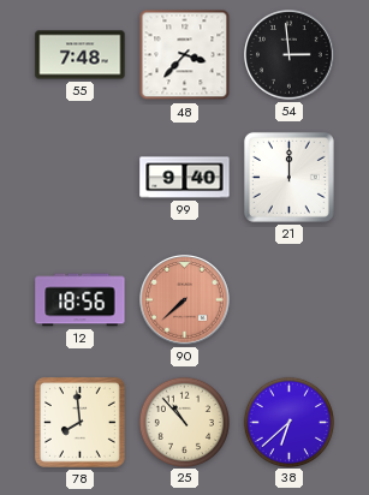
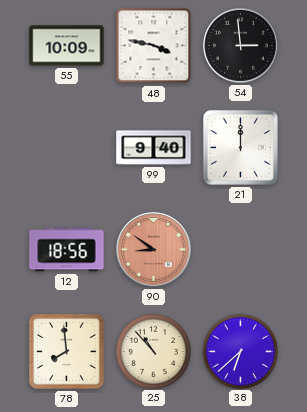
55: 7:48 -> 10:09 (67, 46)
48: 3:37 -> 3:47 (154, 46)
90: 7:38 -> 8:51 (154, 250)
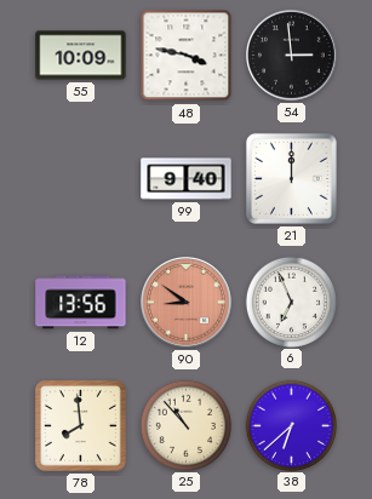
12: 18:56 -> 13:56 (81, 303)
6: none -> 6:56 (291, 302)
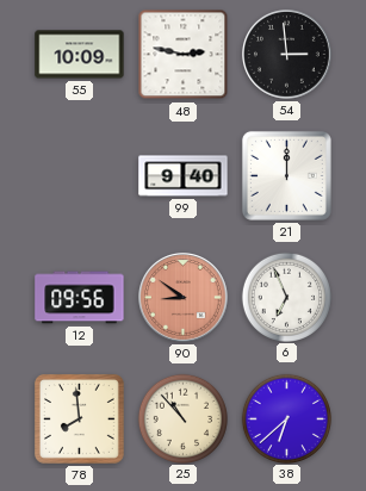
48: 3:47 -> 2:47 (184, 55)
12: 13:56 -> 09:56 (80, 298)
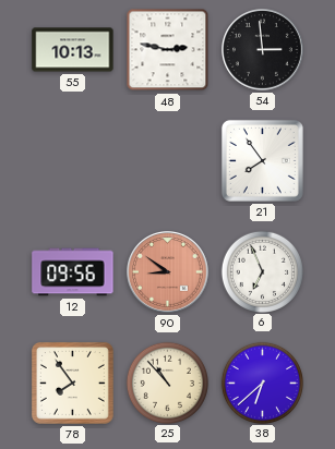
55: 10:09 -> 10:13 (73, 50)
99: 9:40 -> none (184, 176)
21: 12:00 -> 7:54 (262, 160)
78: 7:59 -> 7:54 (72, 383)
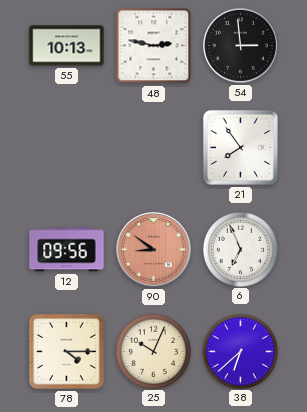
78: 7:54 -> 4:15 (66, 351)
25: 10:53 -> 10:04 (153, 351)
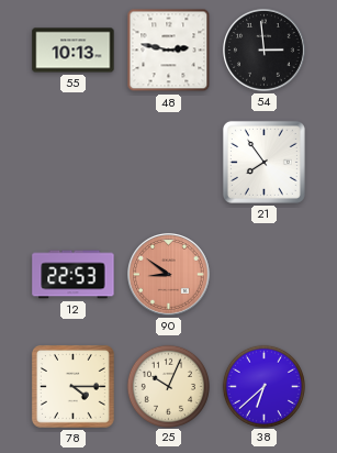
12: 09:56 -> 22:53 (74, 275)
6: 6:56 -> none (240, 249)
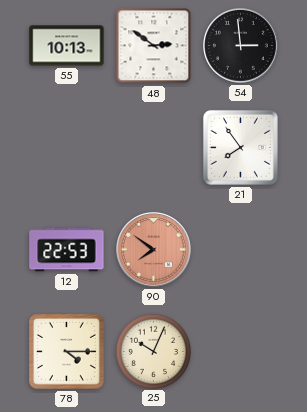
48: 2:47 -> 2:51 (154, 46)
90: 8:51 -> 7:51 (154, 250)
38: 6:38 -> none (263, 386)
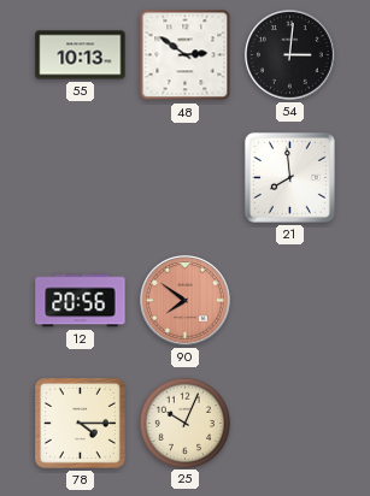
54: 2:59 -> 3:01 (290, 55)
21: 7:54 -> 7:59 (289, 177)
12: 22:53 -> 20:56 (81, 301)
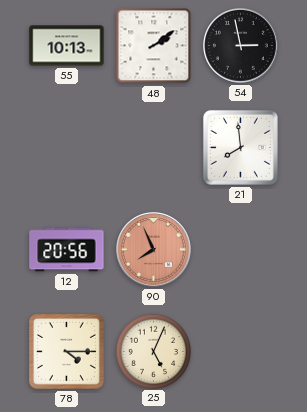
48: 2:51 -> 2:09 (154, 46)
54: 3:01 -> 2:58 (241, 46)
90: 7:51 -> 7:56 (154, 250)
25: 10:04 -> 5:04 (153, 351)
